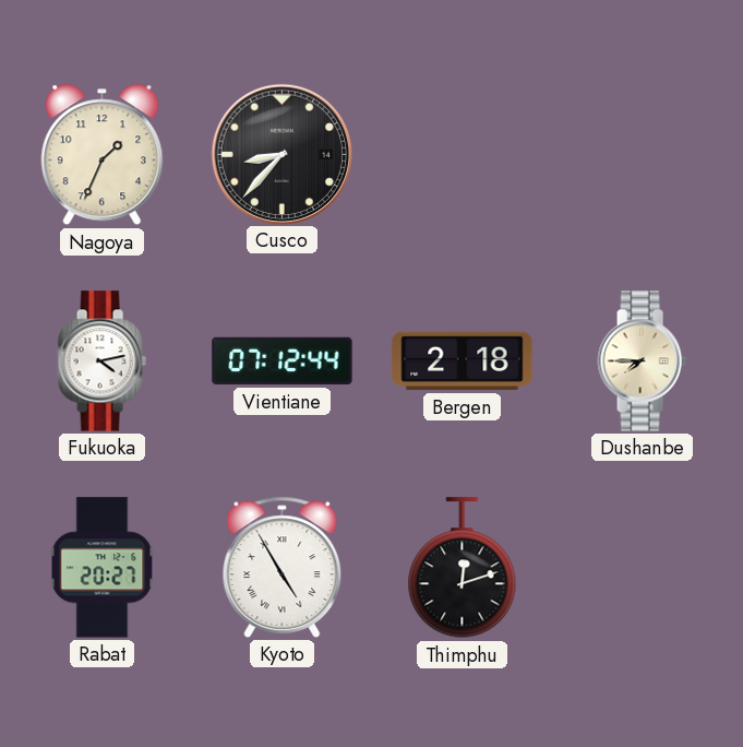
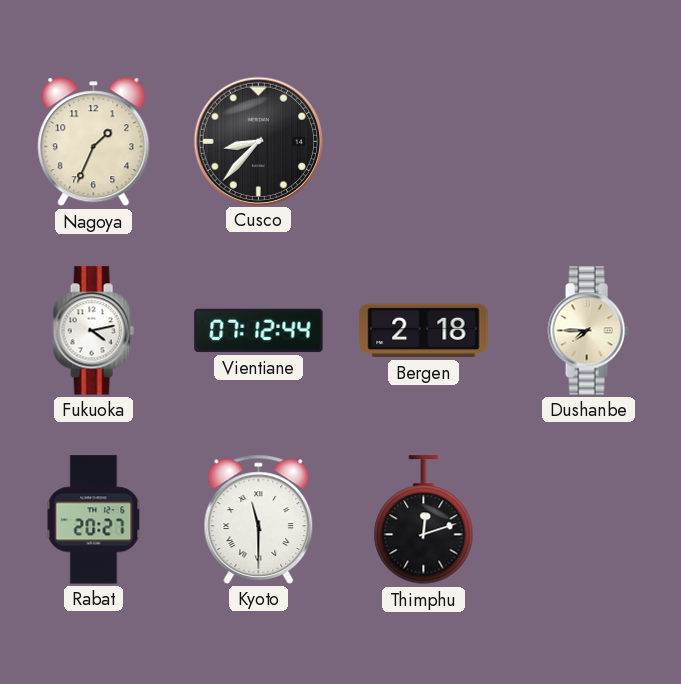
Kyoto: 4:55 -> 11:30 (259, 519)
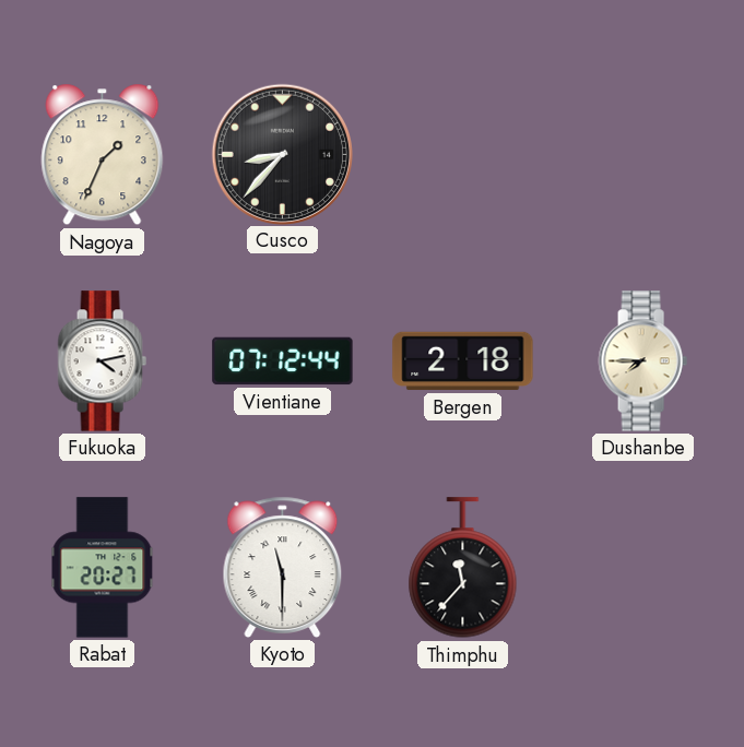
Thimphu: 12:12 -> 11:37 (463, 568)
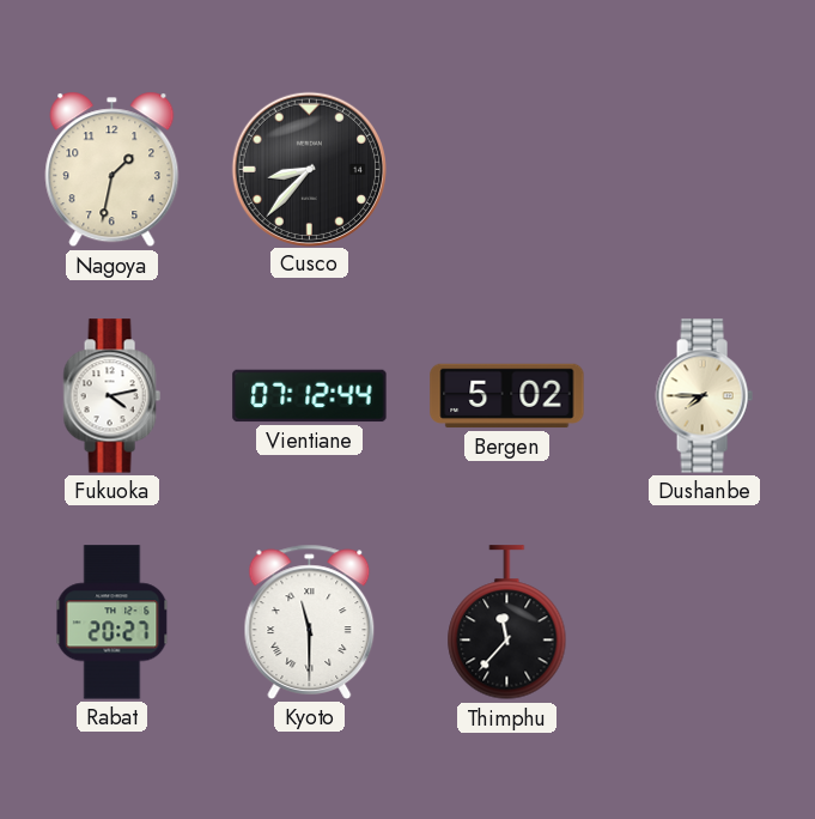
Nagoya: 1:34 -> 1:32 (112, 170)
Bergen: 2:18 -> 5:02 (507, 396)
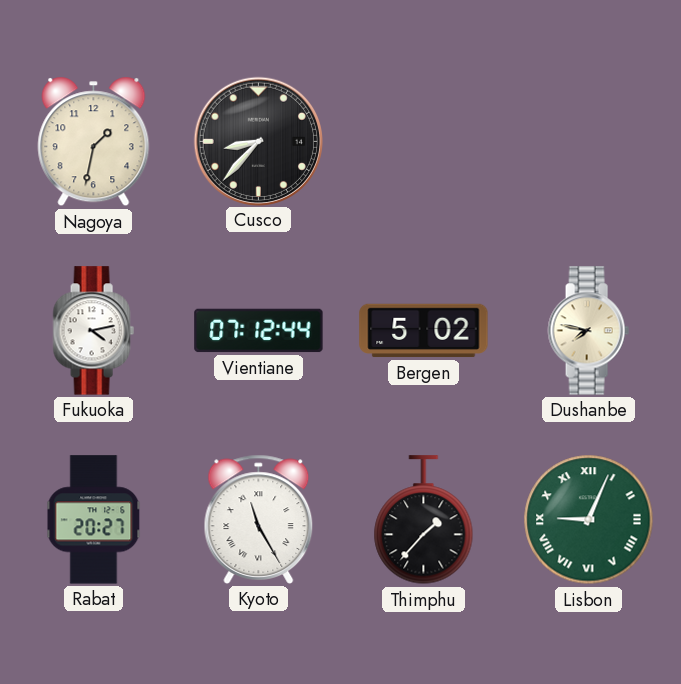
Dushanbe: 7:45 -> 7:47 (588, 331)
Kyoto: 11:30 -> 11:25 (259, 519)
Thimphu: 11:37 -> 1:37 (424, 520)
Lisbon: none -> 9:04 (589, 520)
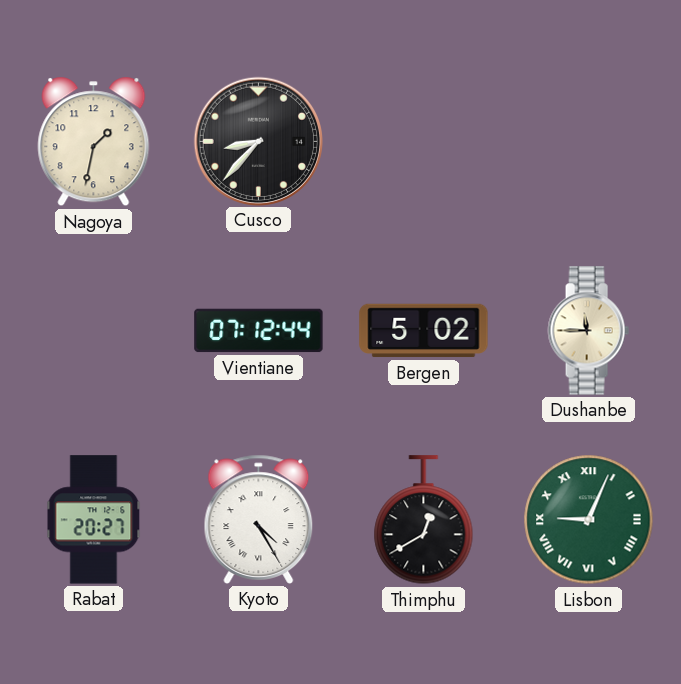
Fukuoka: 4:13 -> none (93, 331)
Dushanbe: 7:47 -> 11:45 (588, 331)
Kyoto: 11:25 -> 4:25 (259, 519)
Thimphu: 1:37 -> 12:40 (424, 520)
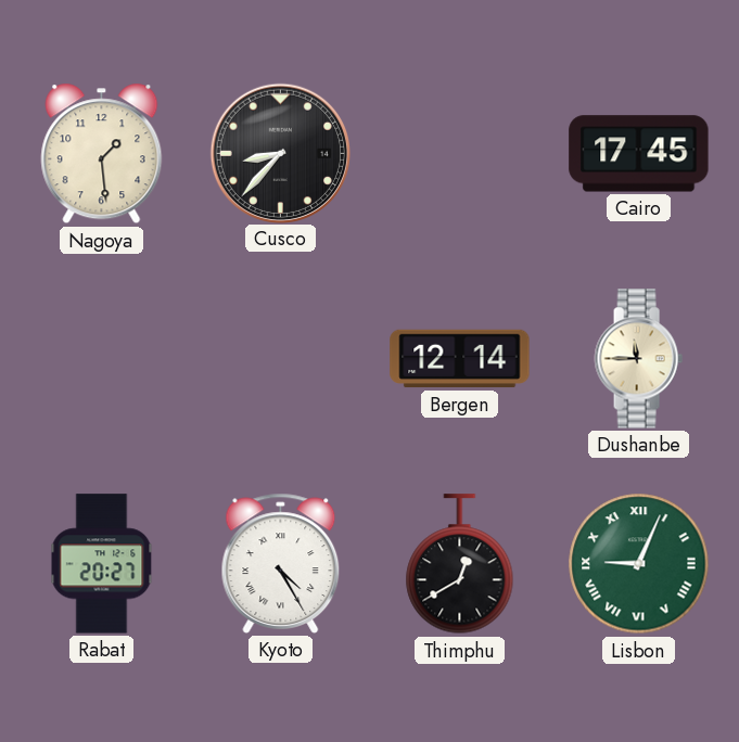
Nagoya: 1:32 -> 1:29 (102, 154)
Cairo: none -> 17:45 (639, 154)
Vientiane: 07:12 -> none (259, 331)
Bergen: 5:02 -> 12:14 (460, 359)
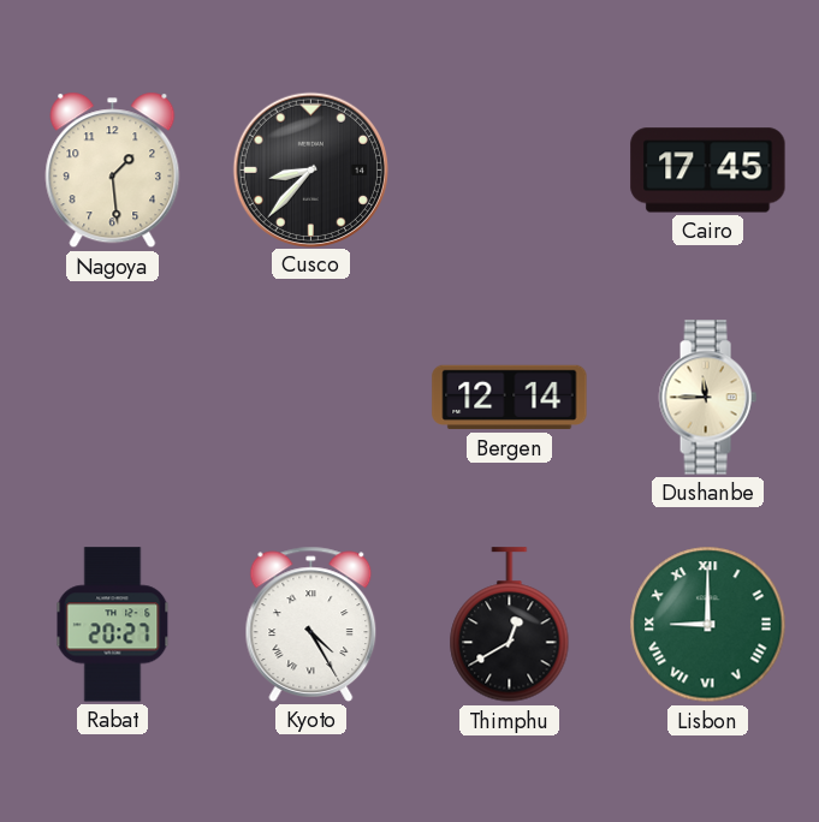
Lisbon: 9:04 -> 9:00 (708, 625)
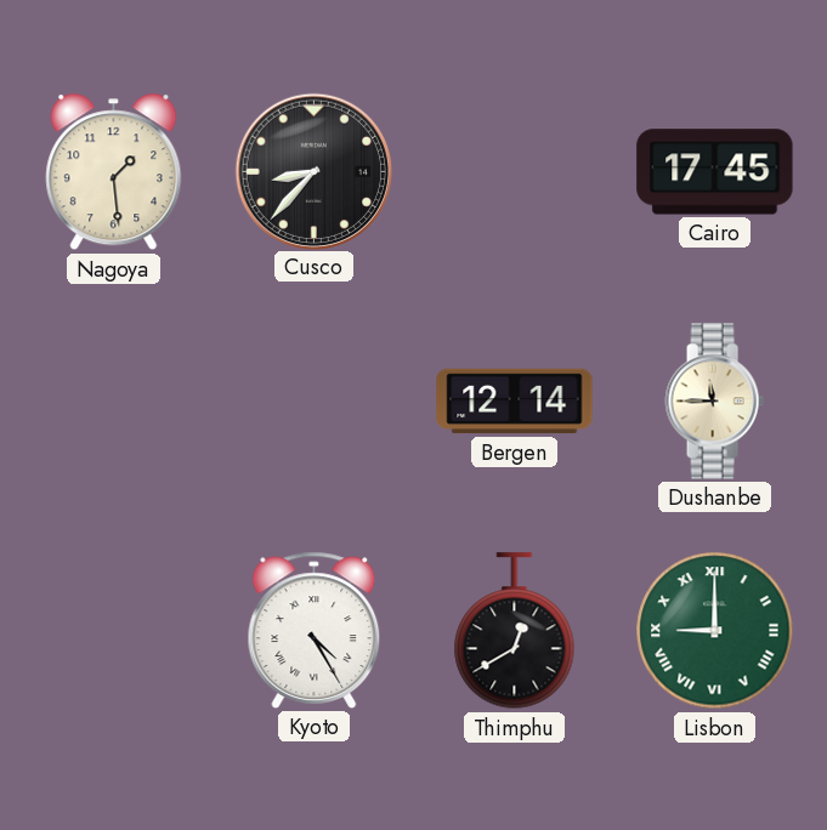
Rabat: 20:27 -> none (113, 625)
